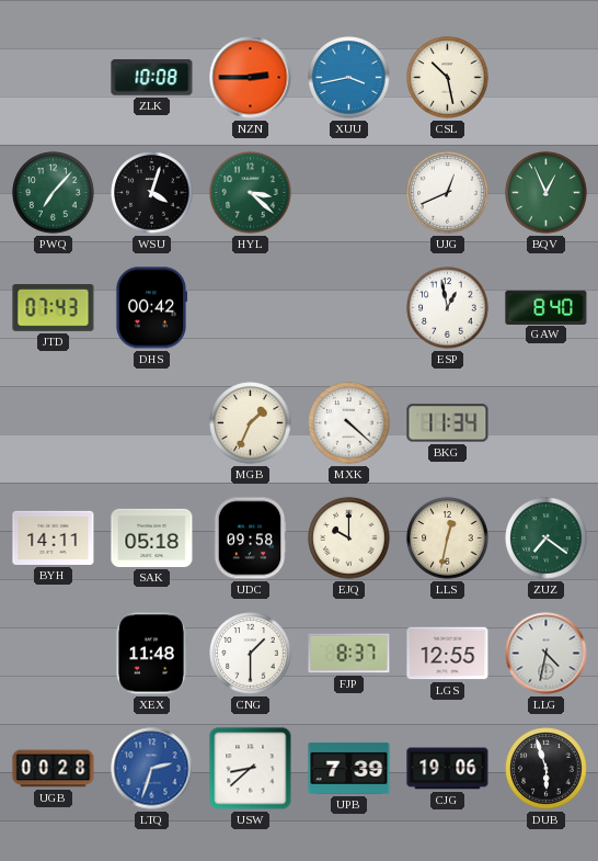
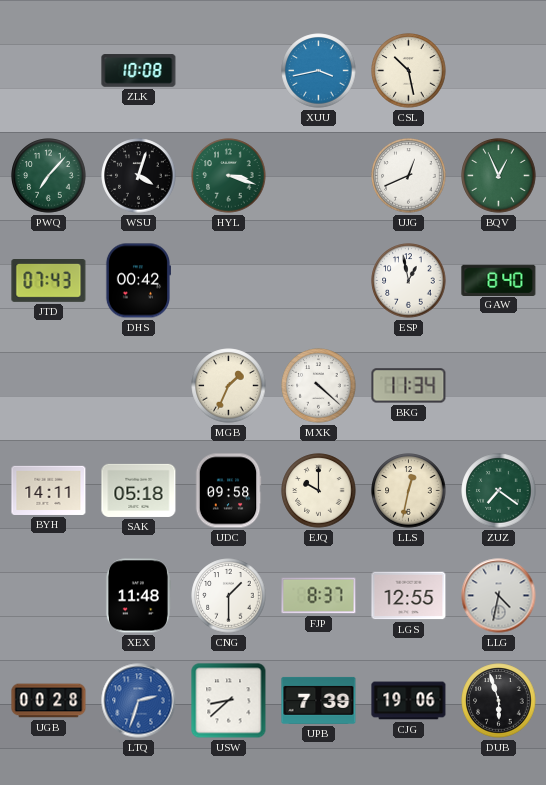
NZN: 2:45 -> none (251, 78)
HYL: 3:22 -> 3:18 (229, 176)
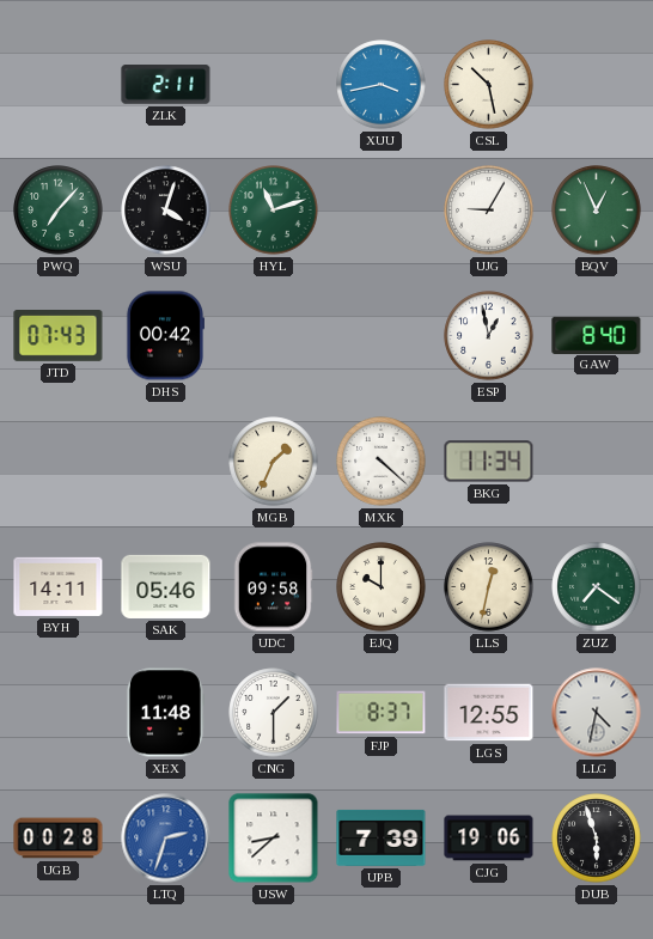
ZLK: 10:08 -> 2:11 (166, 85)
HYL: 3:18 -> 11:12 (274, 211)
UJG: 12:41 -> 9:05 (489, 211)
SAK: 05:18 -> 05:46 (166, 586)
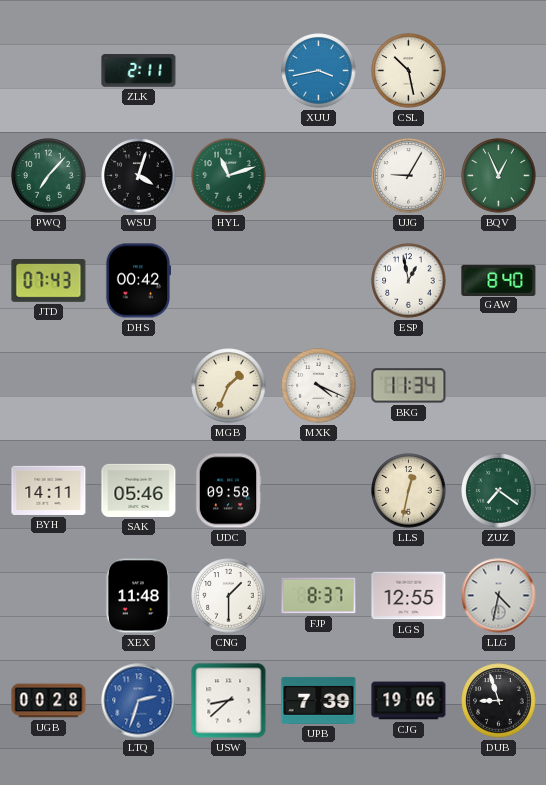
MXK: 4:22 -> 4:19 (319, 386)
EJQ: 10:00 -> none (382, 587)
DUB: 5:57 -> 8:57 (499, 701)
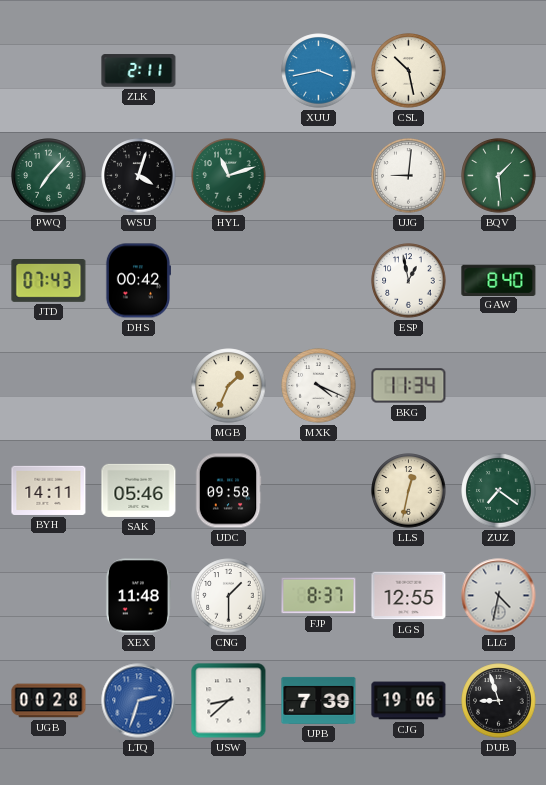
UJG: 9:05 -> 9:01 (409, 176)
BQV: 12:56 -> 1:29 (499, 176)
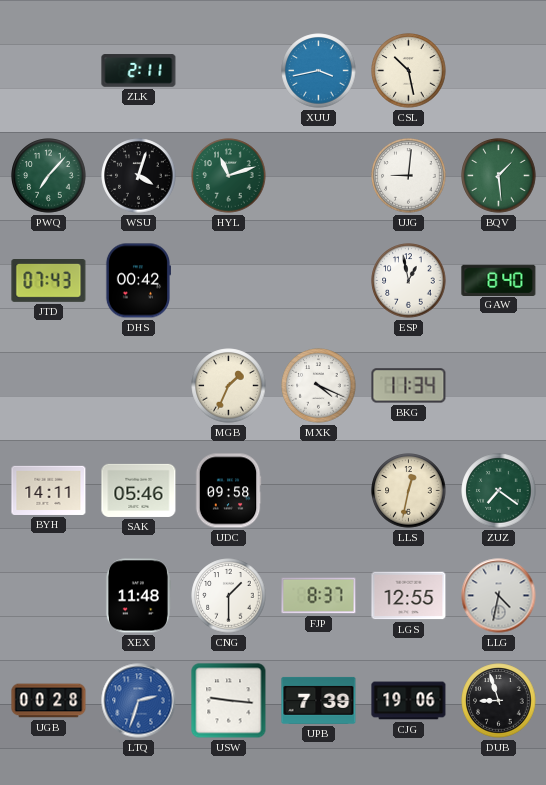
USW: 8:38 -> 9:16 (229, 701)
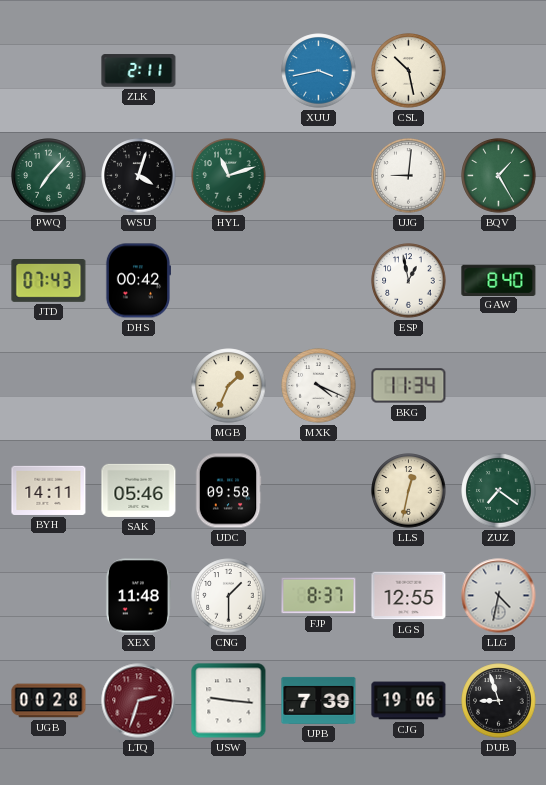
BQV: 1:29 -> 1:25 (499, 176)
LTQ dial: blue -> burgundy (139, 701)
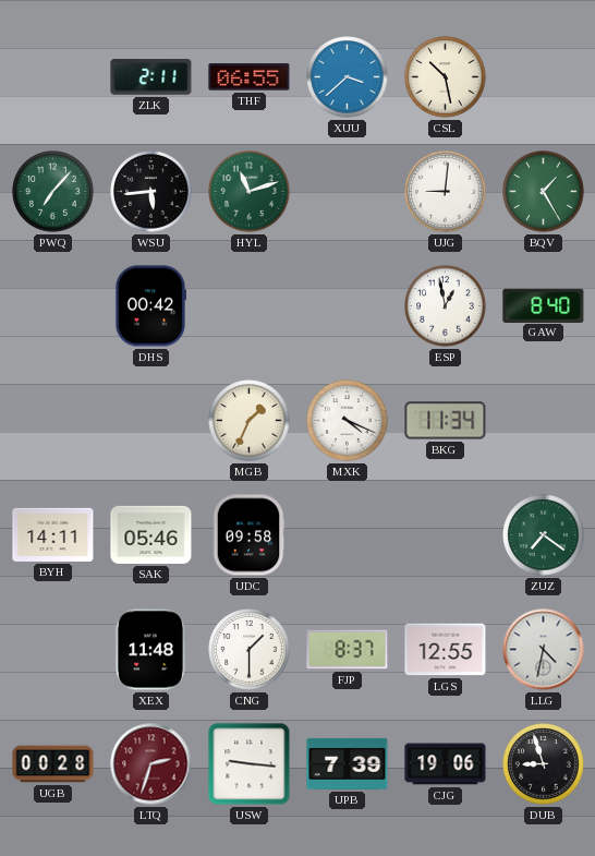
THF: none -> 06:55 (250, 77)
XUU: 3:43 -> 3:38 (348, 77)
WSU: 4:03 -> 5:44 (151, 192)
JTD: 07:43 -> none (49, 281)
LLS: 12:32 -> none (409, 491)
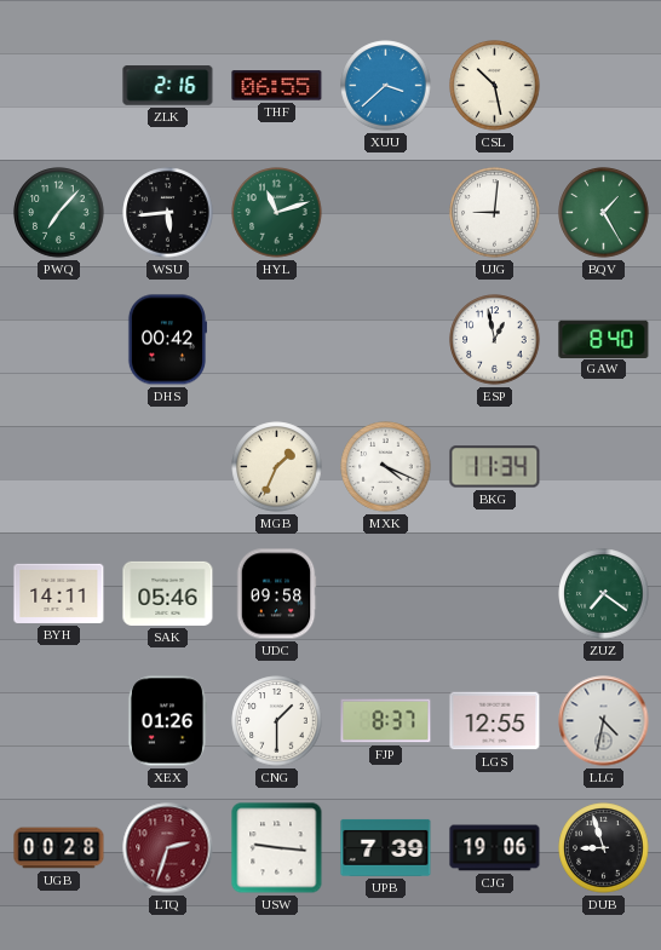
ZLK: 2:11 -> 2:16 (168, 86)
XEX: 11:48 -> 01:26 (167, 721)
